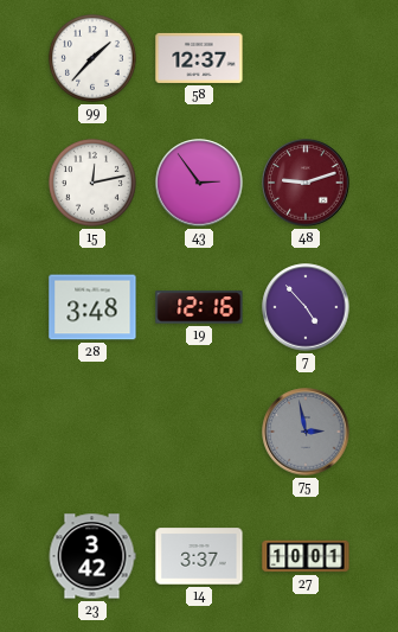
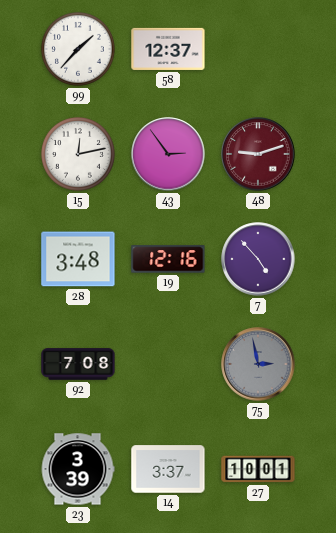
92: none -> 7:08 (78, 364)
23: 3:42 -> 3:39 (78, 469)
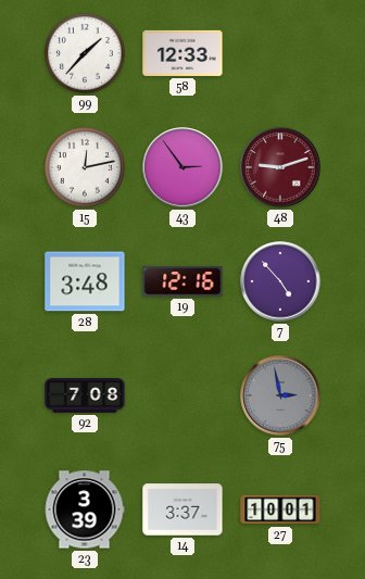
58: 12:37 -> 12:33 (182, 53)
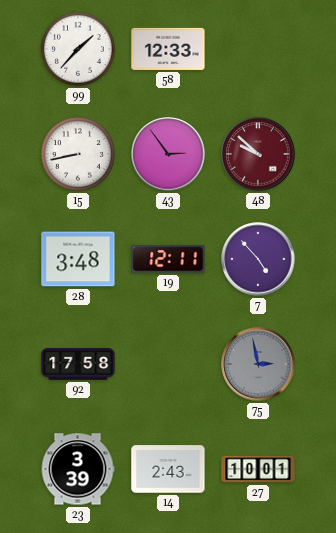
15: 12:13 -> 8:43 (78, 154)
48: 9:12 -> 9:52 (258, 154)
19: 12:16 -> 12:11 (168, 259)
92: 7:08 -> 17:58 (78, 364)
14: 3:37 -> 2:43 (168, 469)
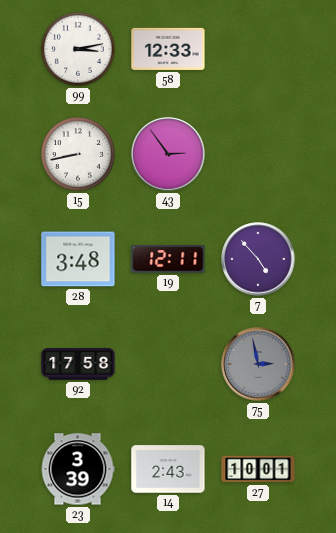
99: 1:37 -> 3:13 (78, 49)
48: 9:52 -> none (258, 154)
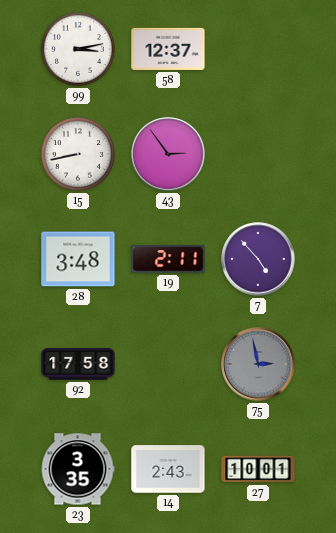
58: 12:33 -> 12:37 (168, 49)
19: 12:11 -> 2:11 (168, 259)
23: 3:39 -> 3:35 (78, 469)
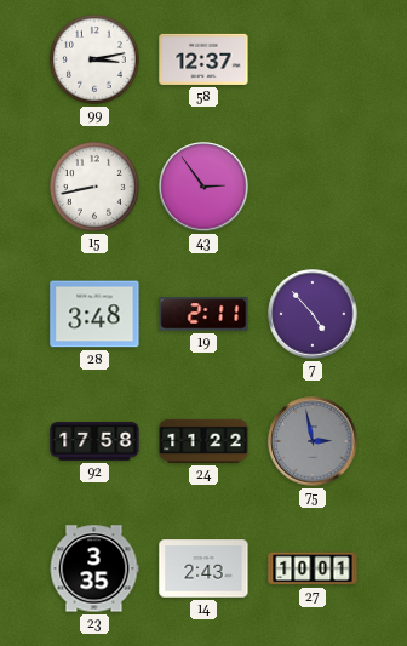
24: none -> 11:22 (203, 441)
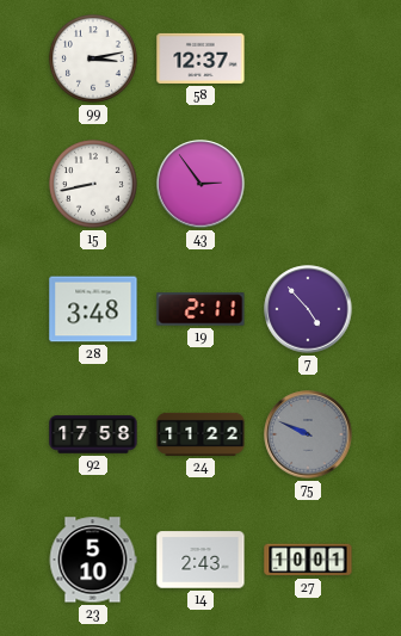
75: 2:58 -> 9:49 (308, 434)
23: 3:35 -> 5:10 (93, 560)
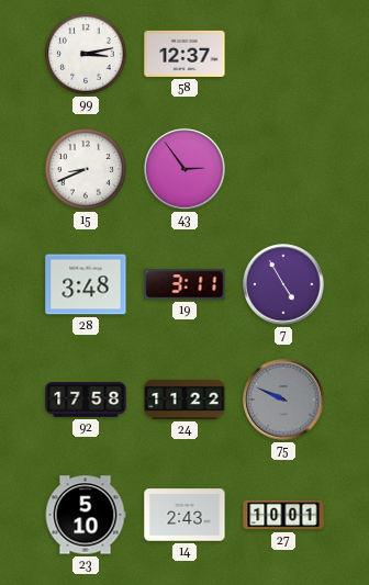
15: 8:43 -> 8:41 (86, 169)
19: 2:11 -> 3:11 (185, 284)
7: 4:53 -> 4:55 (283, 284)
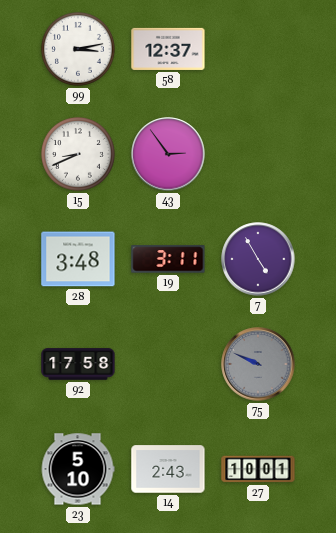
24: 11:22 -> none (185, 400)
